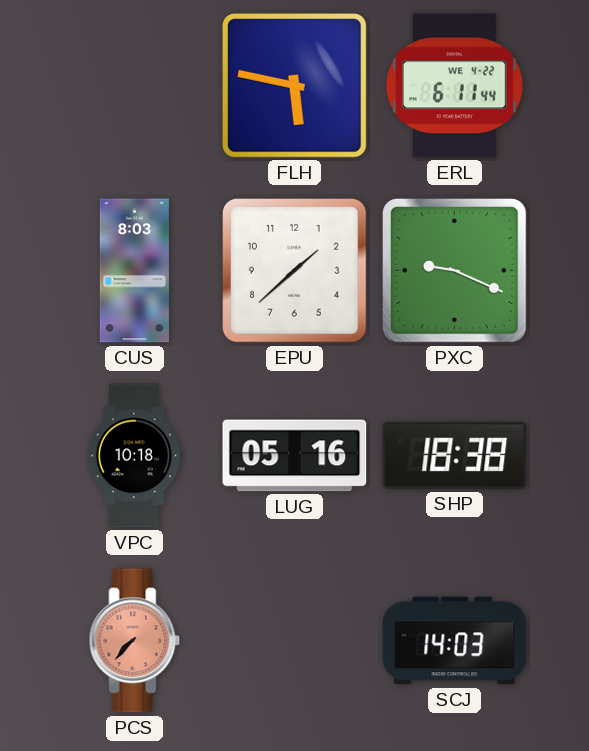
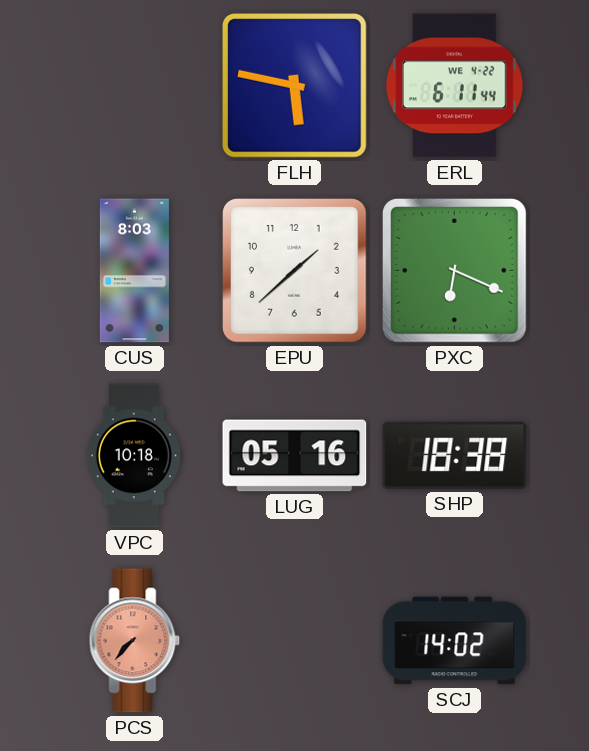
PXC: 9:19 -> 6:19 (454, 270)
SCJ: 14:03 -> 14:02 (455, 641)
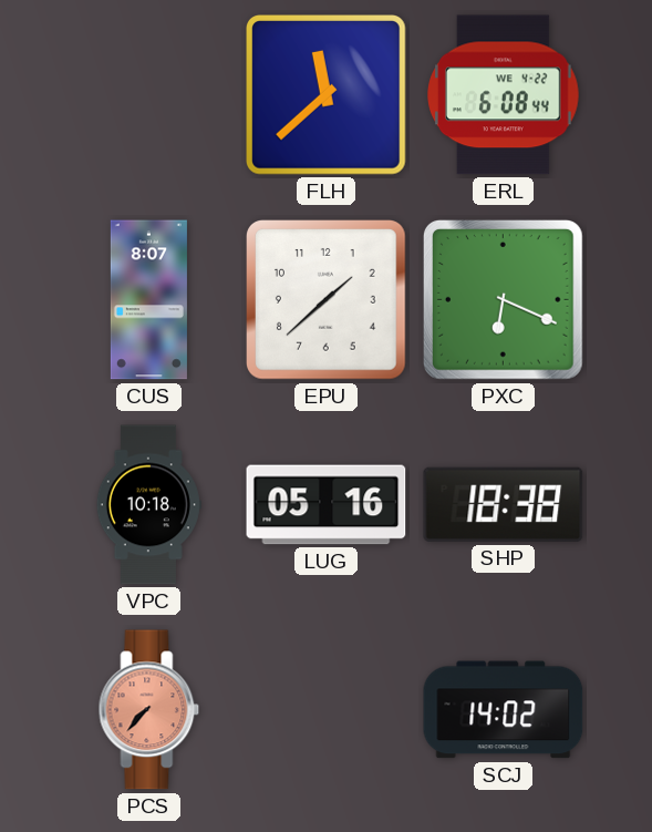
FLH: 5:47 -> 11:38 (327, 95)
ERL: 6:11 -> 6:08 (504, 95)
CUS: 8:03 -> 8:07 (148, 300)
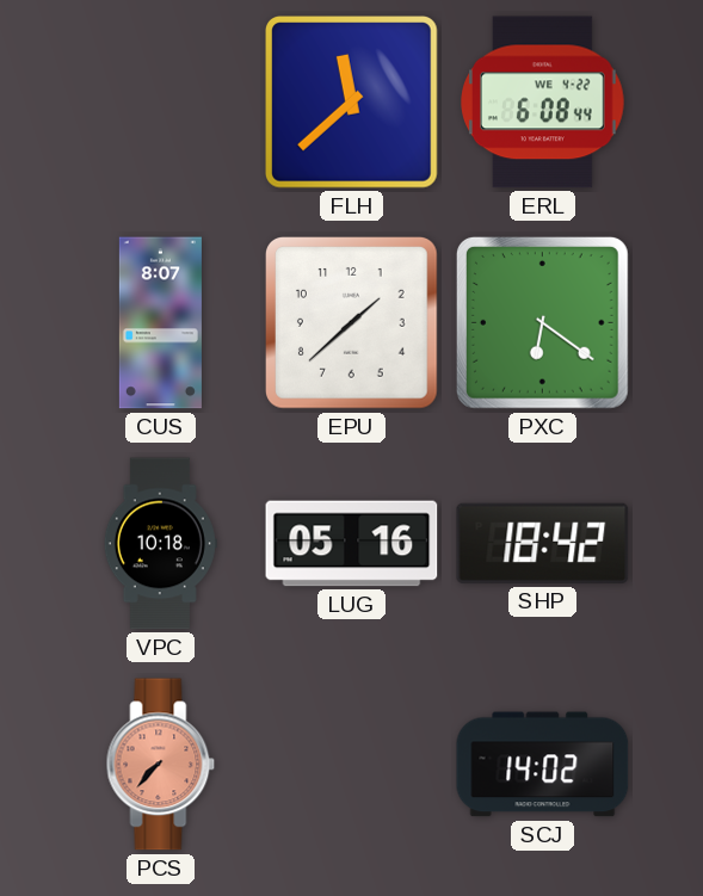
PXC: 6:19 -> 6:21 (542, 322)
SHP: 18:38 -> 18:42 (543, 543)
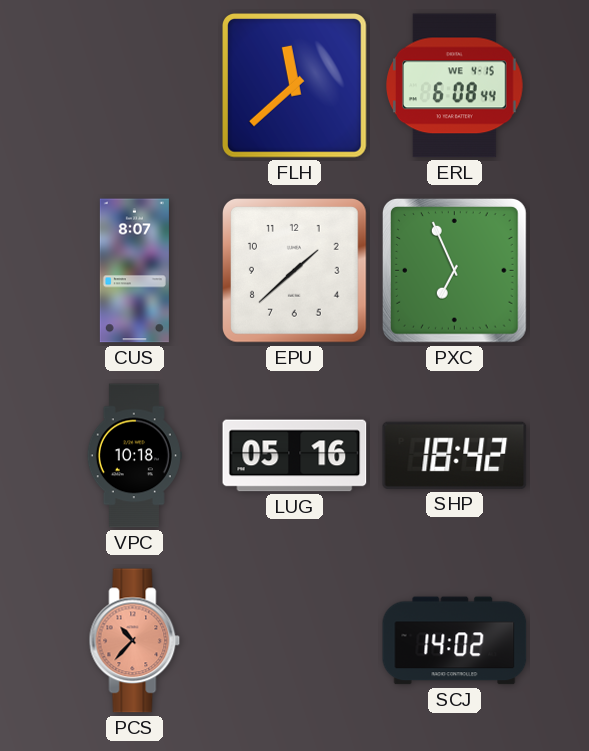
ERL date: WE 4-22 -> WE 4-15 (455, 86)
PXC: 6:21 -> 6:56 (454, 270)
PCS: 7:37 -> 10:37 (135, 641)
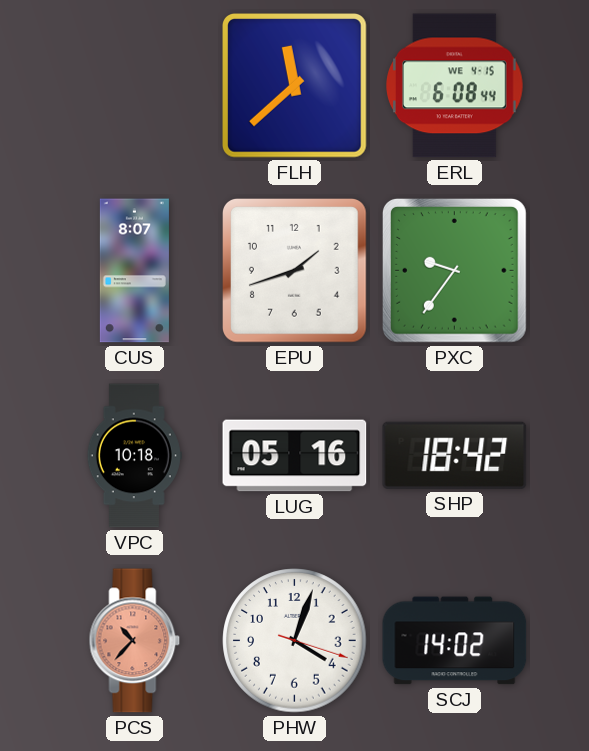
EPU: 1:38 -> 1:42 (295, 271)
PXC: 6:56 -> 9:36 (454, 270)
PHW: none -> 4:03 (295, 641)
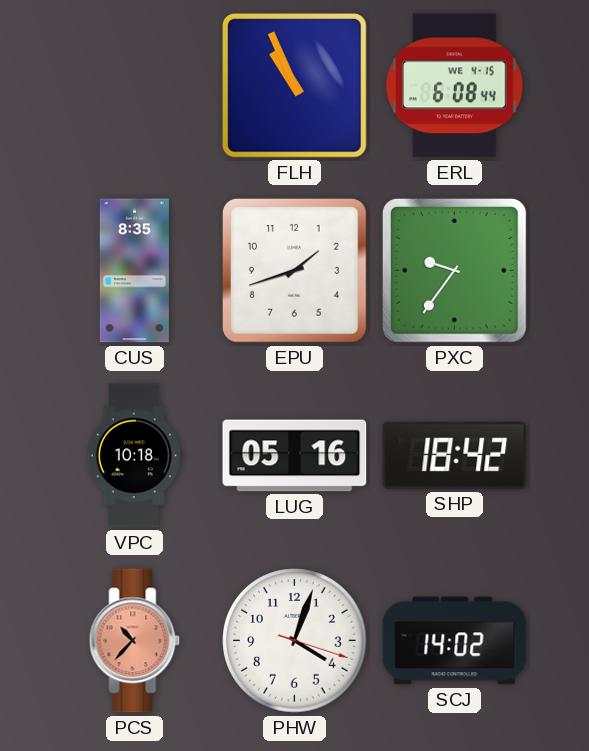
FLH: 11:38 -> 10:56 (295, 86)
CUS: 8:07 -> 8:35 (134, 271)
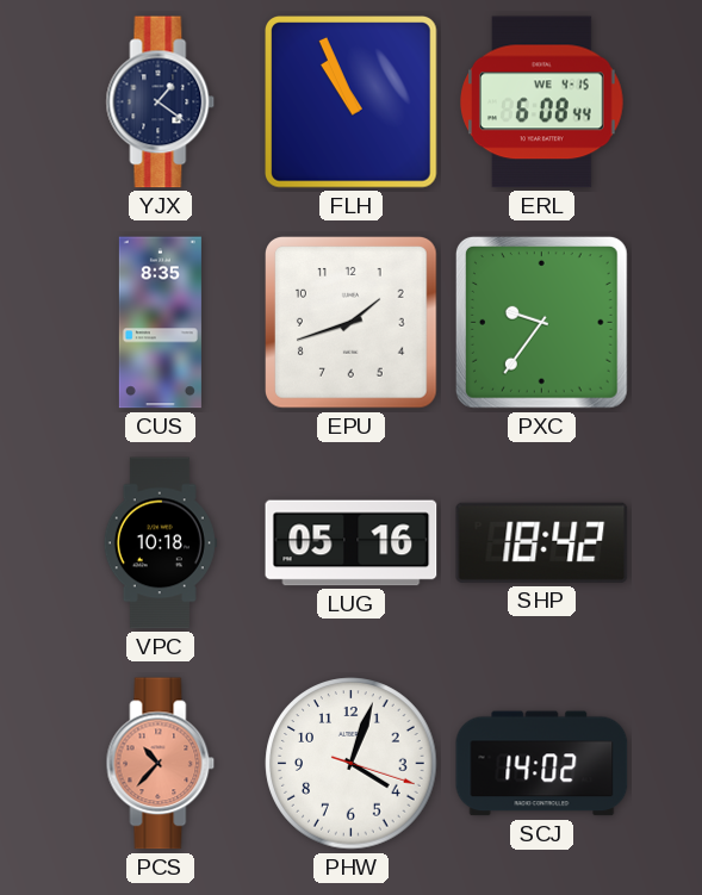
YJX: none -> 1:21 (161, 102)
